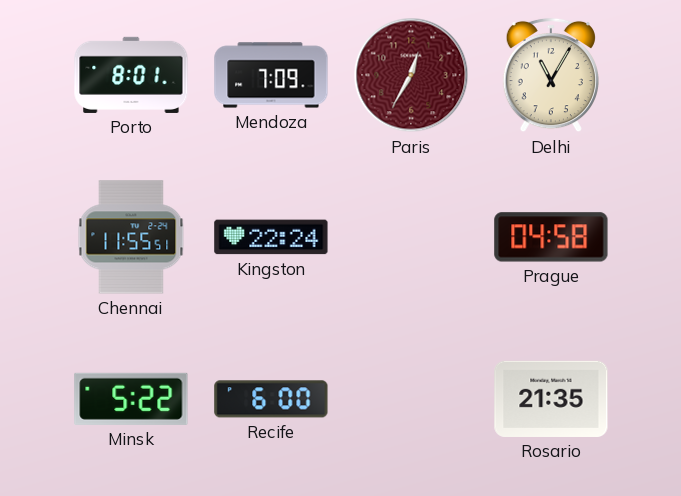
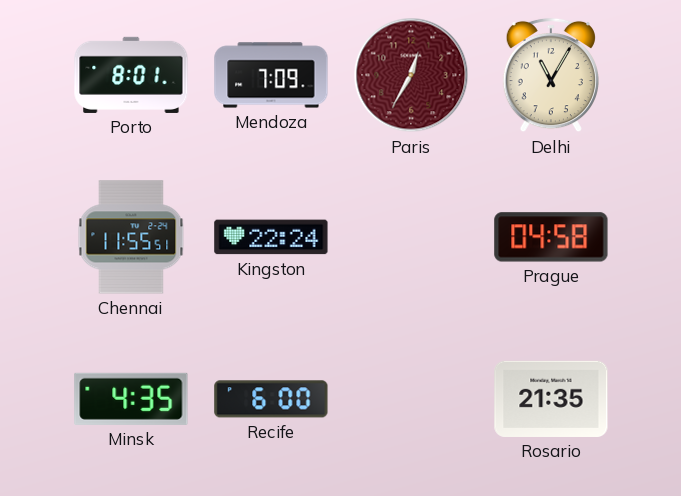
Minsk: 5:22 -> 4:35 (131, 399)
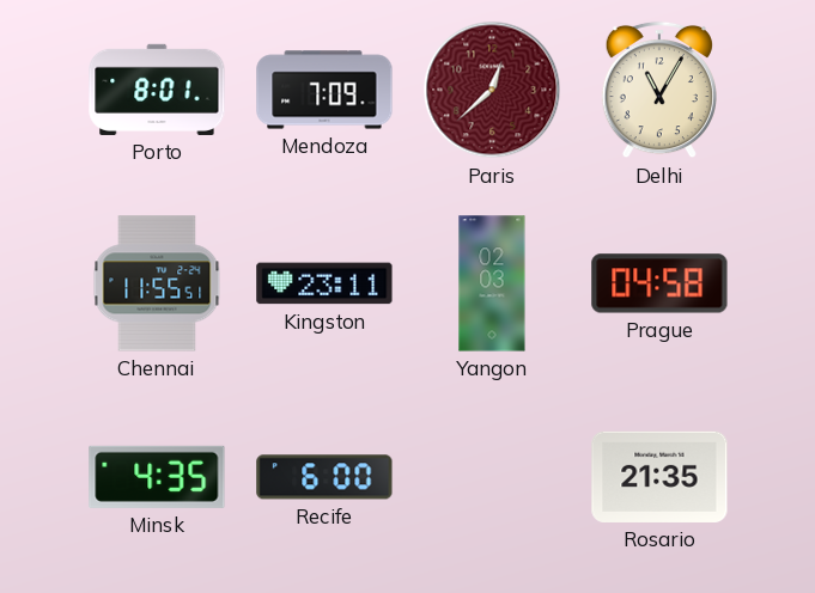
Paris: 12:35 -> 12:38 (492, 90)
Kingston: 22:24 -> 23:11 (324, 283)
Yangon: none -> 02:03 (492, 283)
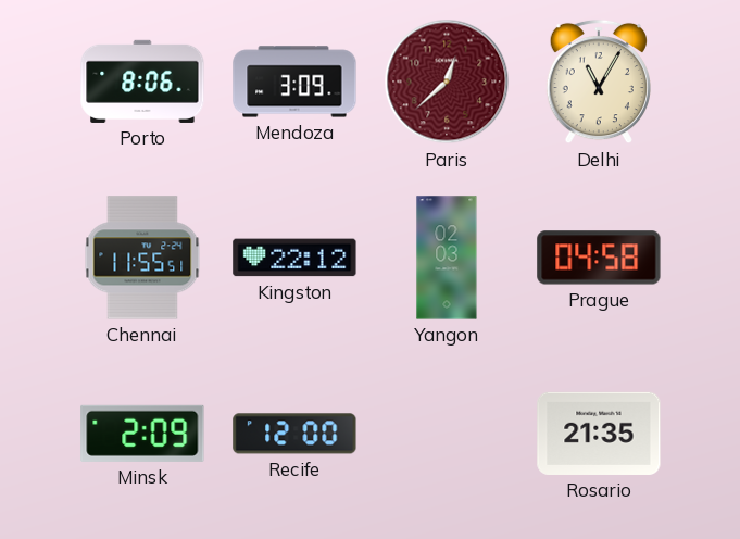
Porto: 8:01 -> 8:06 (142, 82)
Mendoza: 7:09 -> 3:09 (294, 82)
Kingston: 23:11 -> 22:12 (294, 258)
Minsk: 4:35 -> 2:09 (142, 434)
Recife: 6:00 -> 12:00 (294, 434)
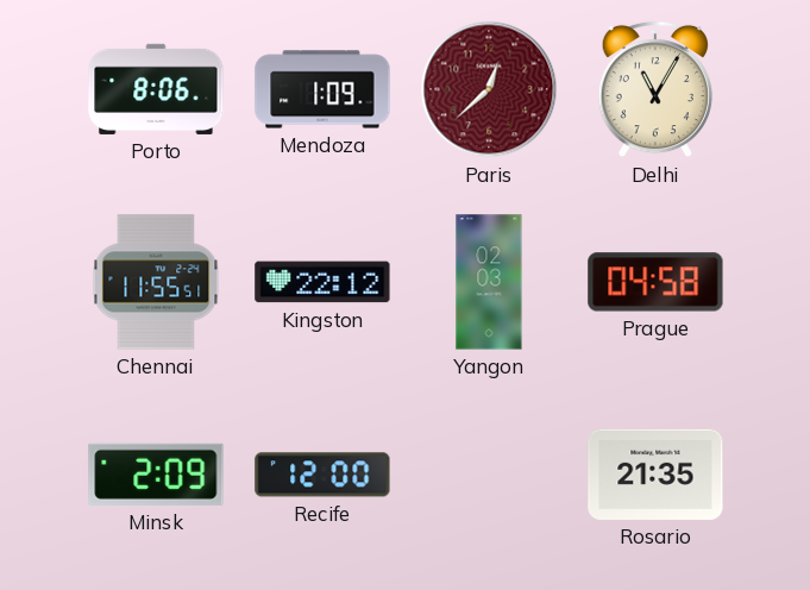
Mendoza: 3:09 -> 1:09 (322, 89)
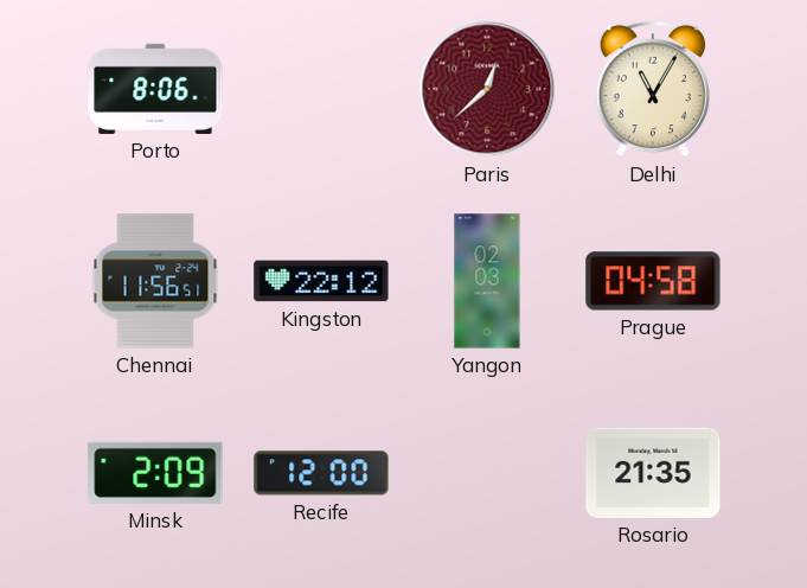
Mendoza: 1:09 -> none (322, 89)
Chennai: 11:55 -> 11:56 (155, 281)
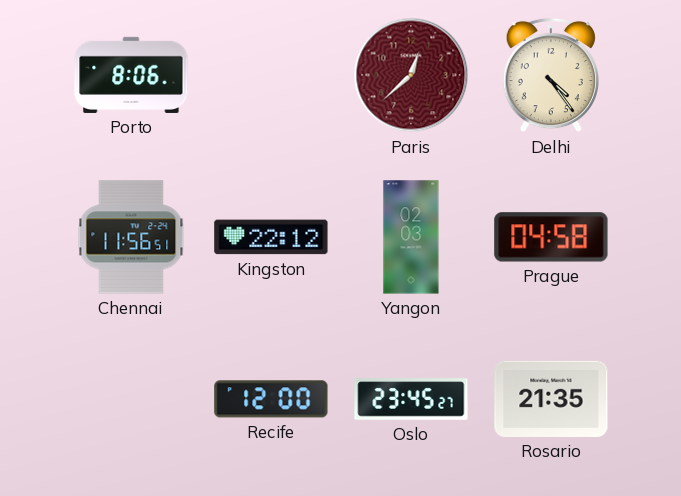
Delhi: 11:05 -> 4:24 (551, 75)
Minsk: 2:09 -> none (155, 473)
Oslo: none -> 23:45 (411, 399)
